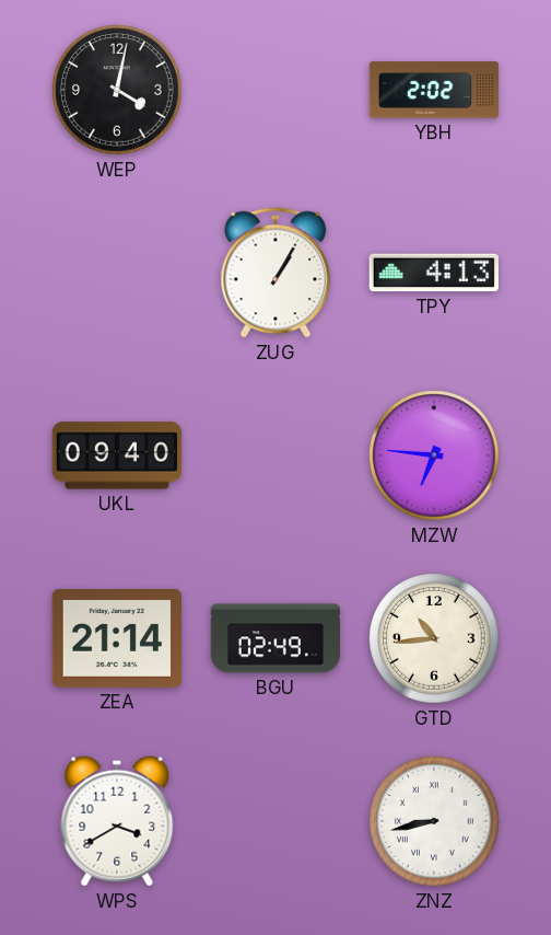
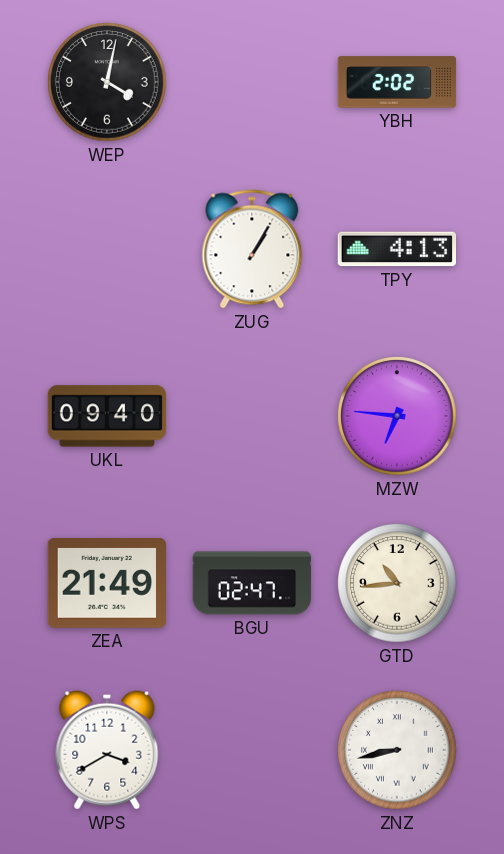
ZEA: 21:14 -> 21:49 (106, 584)
BGU: 02:49 -> 02:47 (252, 583)
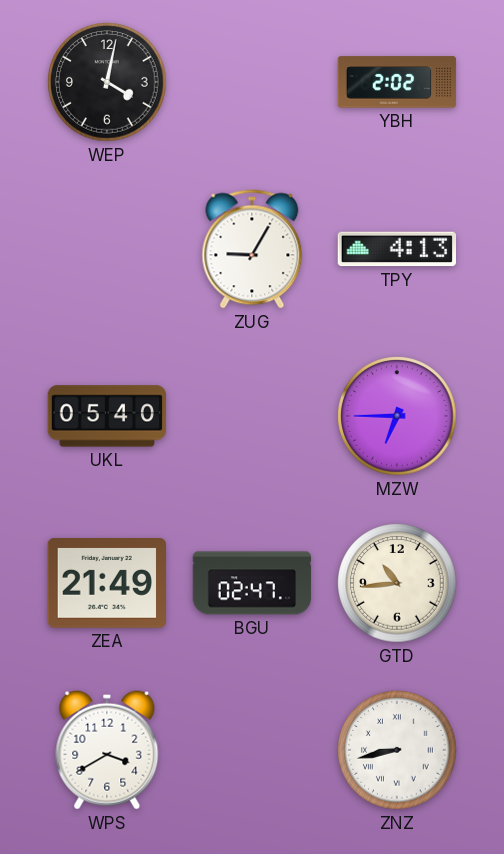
ZUG: 1:05 -> 9:05 (252, 249)
UKL: 09:40 -> 05:40 (107, 416)
MZW: 6:46 -> 6:45 (397, 416)
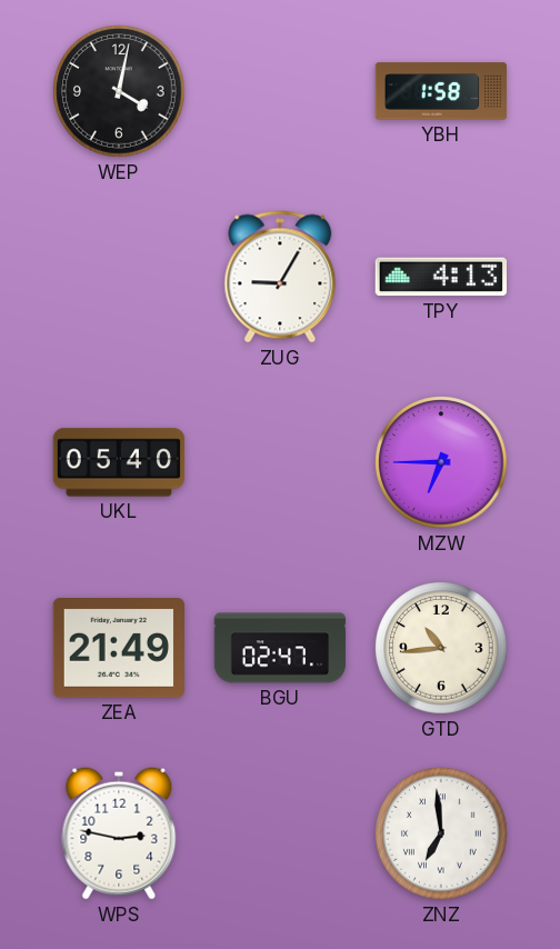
YBH: 2:02 -> 1:58 (441, 91)
WPS: 3:40 -> 2:47 (119, 833)
ZNZ: 8:43 -> 6:59 (441, 833)
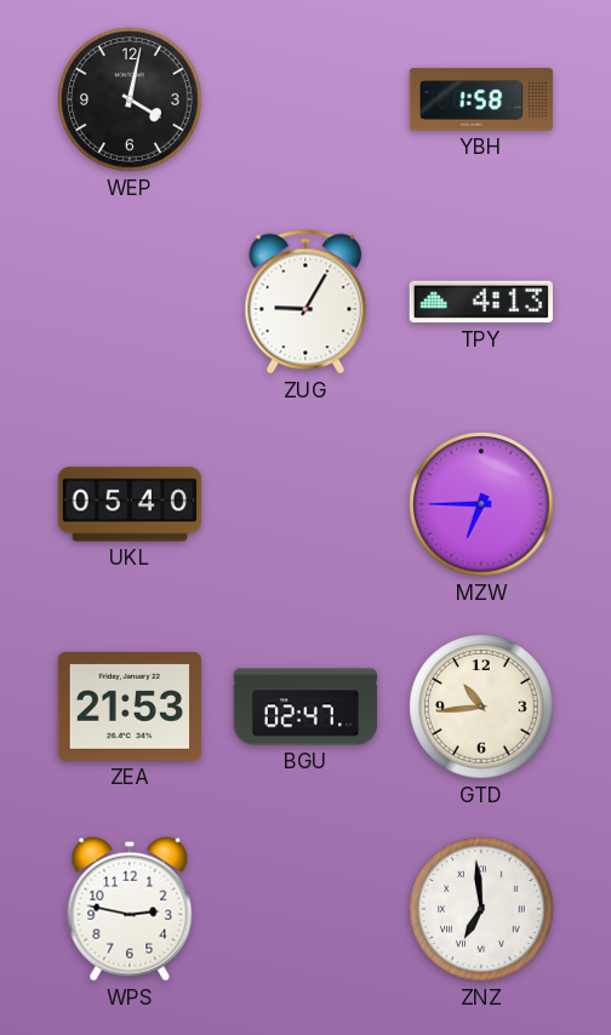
ZEA: 21:49 -> 21:53 (129, 708)
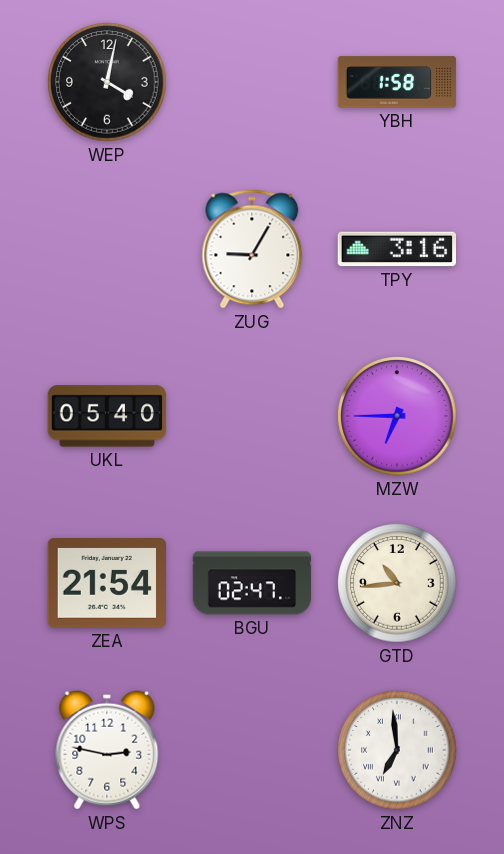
TPY: 4:13 -> 3:16 (396, 249)
ZEA: 21:53 -> 21:54 (106, 584)
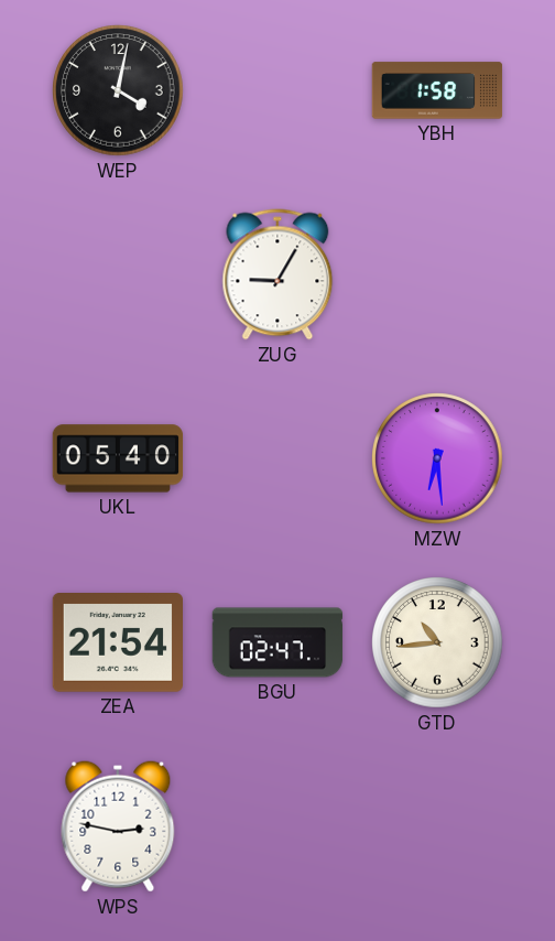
TPY: 3:16 -> none (396, 249)
MZW: 6:45 -> 6:29 (437, 458)
ZNZ: 6:59 -> none (397, 750)
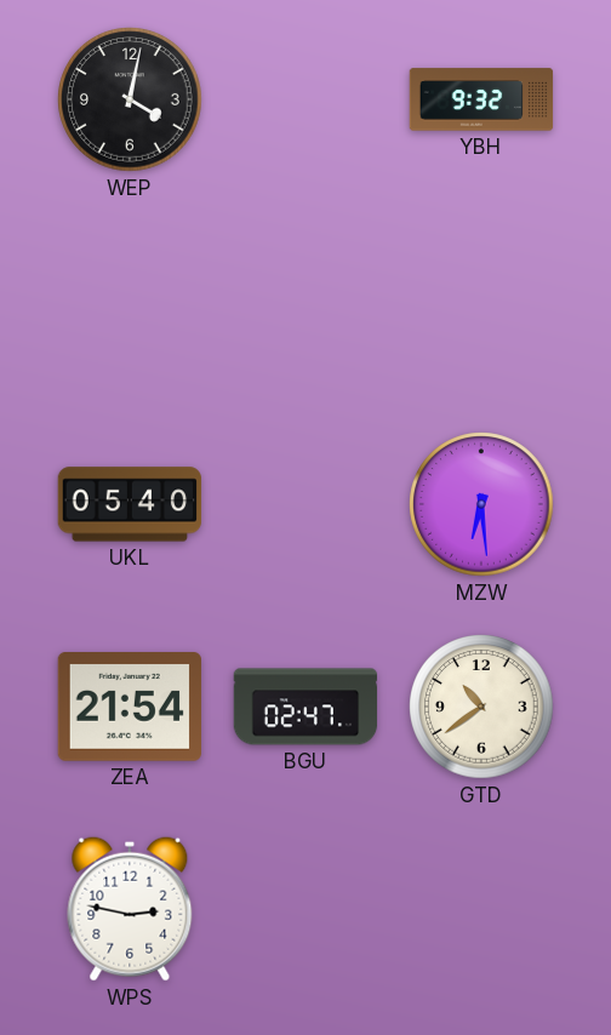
YBH: 1:58 -> 9:32 (481, 99)
ZUG: 9:05 -> none (277, 274)
GTD: 10:44 -> 10:39 (481, 707)
